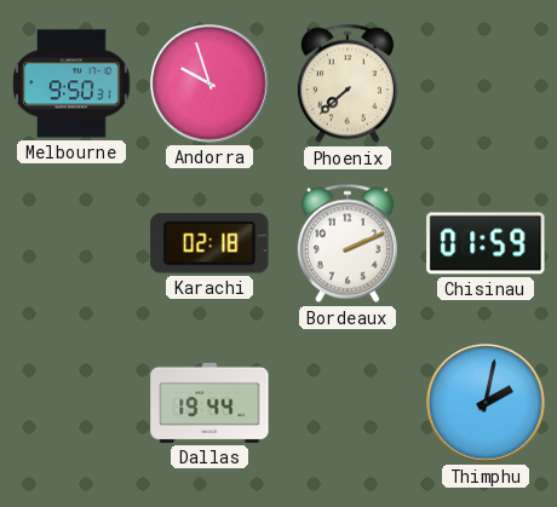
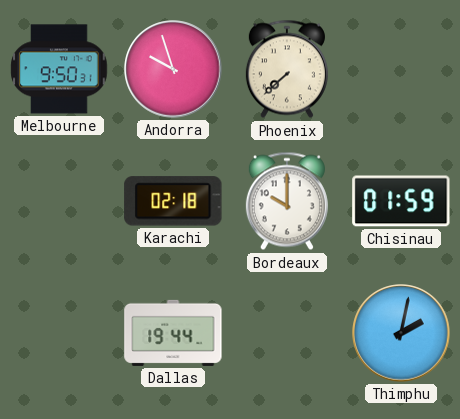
Bordeaux: 2:11 -> 10:00 (287, 201)
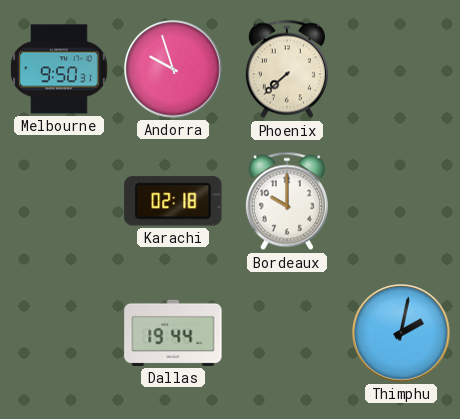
Chisinau: 01:59 -> none (401, 201)
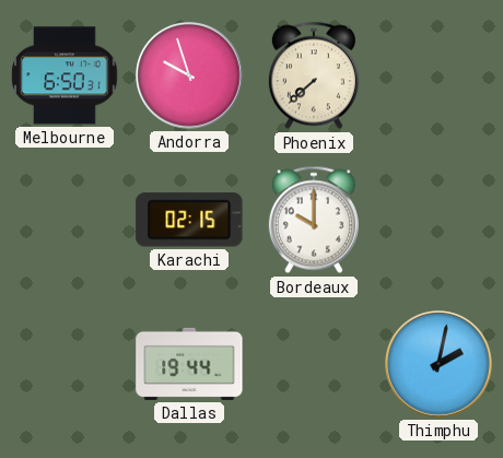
Melbourne: 9:50 -> 6:50 (65, 75)
Karachi: 02:18 -> 02:15 (189, 220)
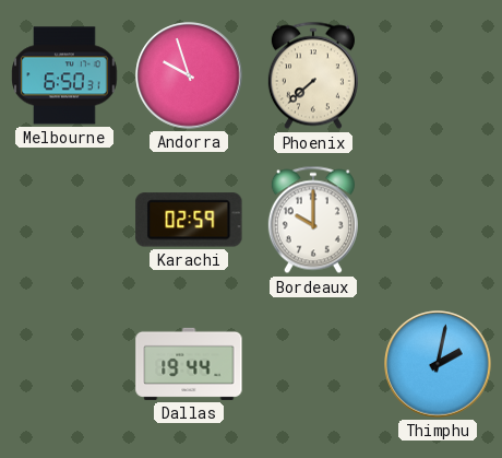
Karachi: 02:15 -> 02:59 (189, 220)
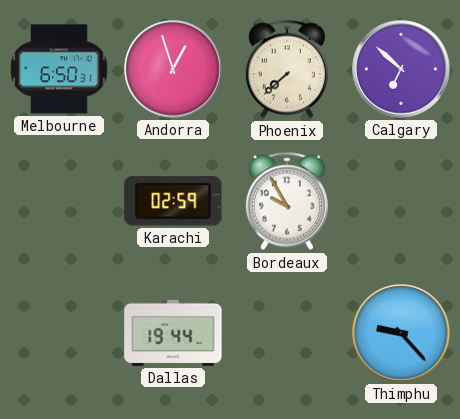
Andorra: 9:57 -> 12:57 (173, 69)
Calgary: none -> 6:52 (401, 69)
Bordeaux: 10:00 -> 9:55 (287, 201)
Thimphu: 2:02 -> 9:23 (401, 333)
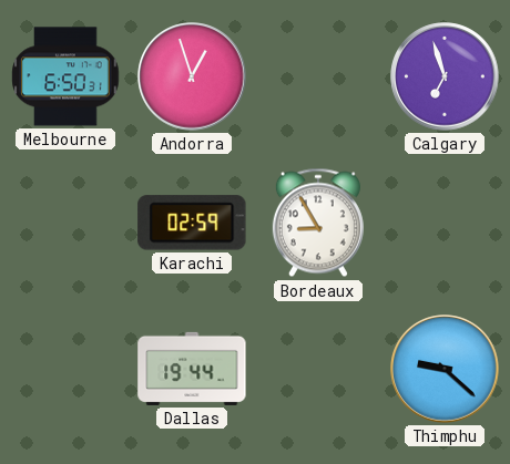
Phoenix: 7:38 -> none (287, 69)
Calgary: 6:52 -> 6:57 (445, 76)
Bordeaux: 9:55 -> 8:55 (318, 223)
Thimphu: 9:23 -> 9:22 (445, 369)
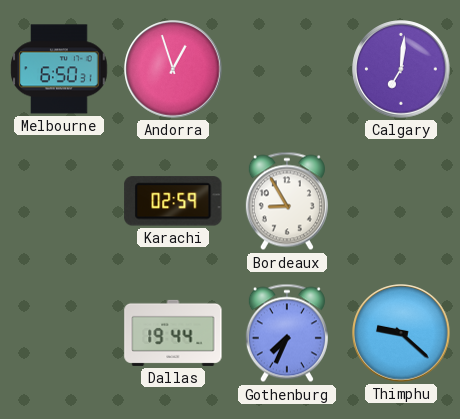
Calgary: 6:57 -> 7:01 (401, 69)
Gothenburg: none -> 7:34 (287, 333)
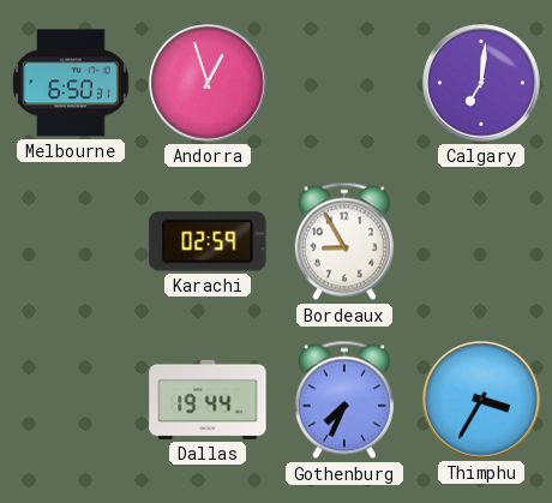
Thimphu: 9:22 -> 3:35 (481, 400)
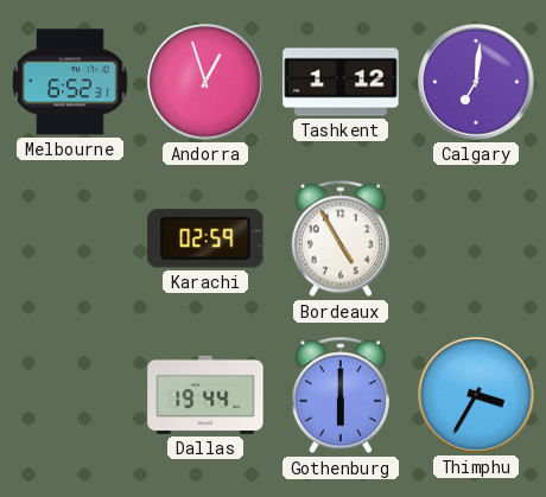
Melbourne: 6:50 -> 6:52 (70, 82)
Tashkent: none -> 1:12 (341, 82)
Bordeaux: 8:55 -> 4:55 (341, 238)
Gothenburg: 7:34 -> 6:00 (341, 395)
